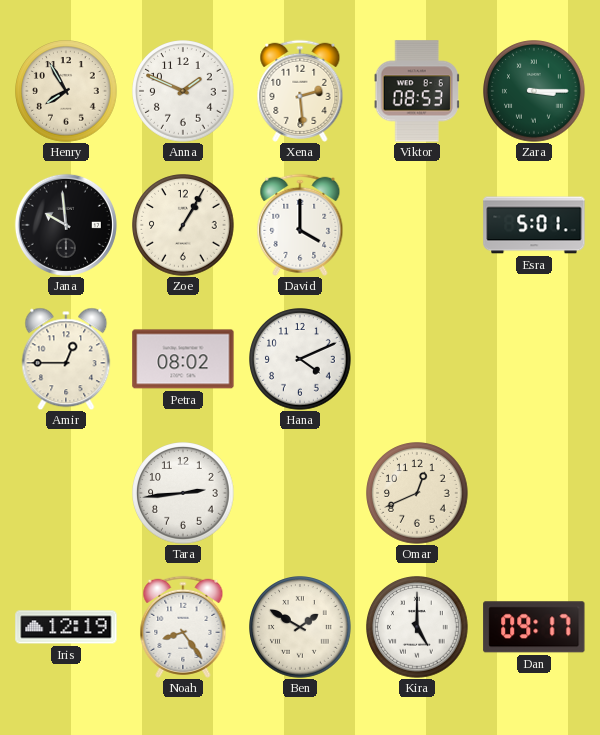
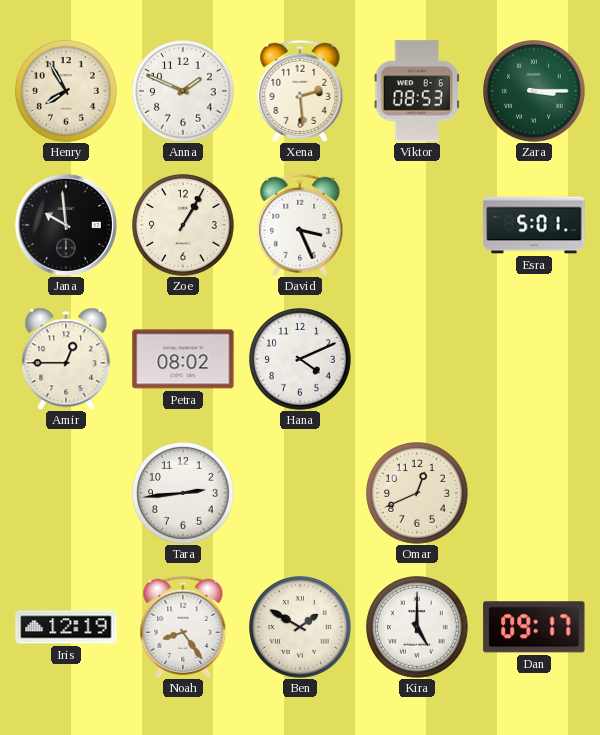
David: 4:00 -> 3:26 (300, 225)
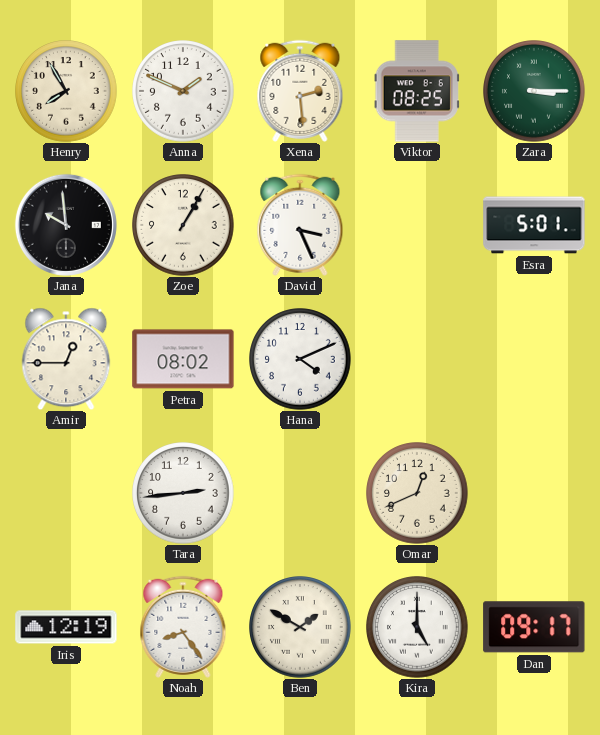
Viktor: 08:53 -> 08:25 (417, 91)
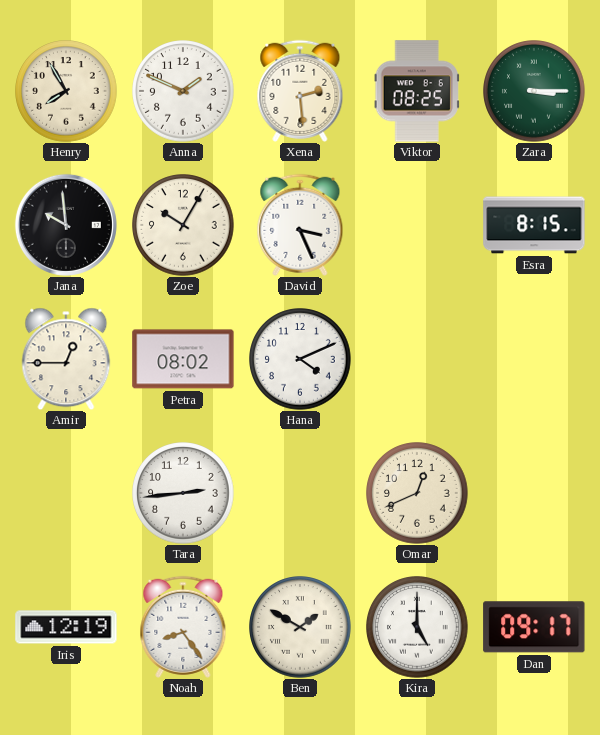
Zoe: 1:05 -> 10:05 (183, 225)
Esra: 5:01 -> 8:15 (534, 225)
